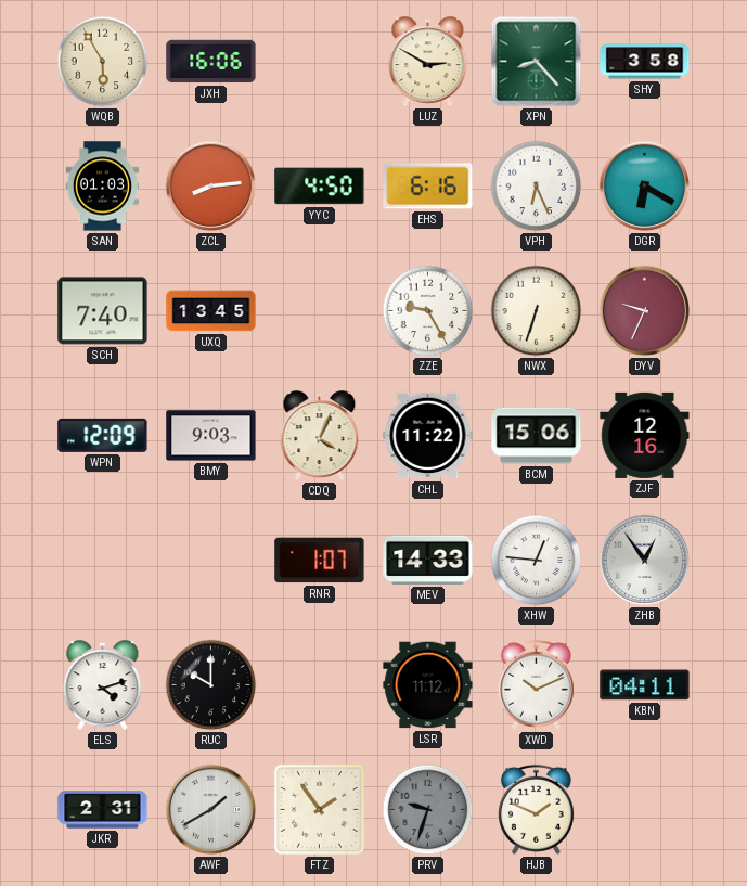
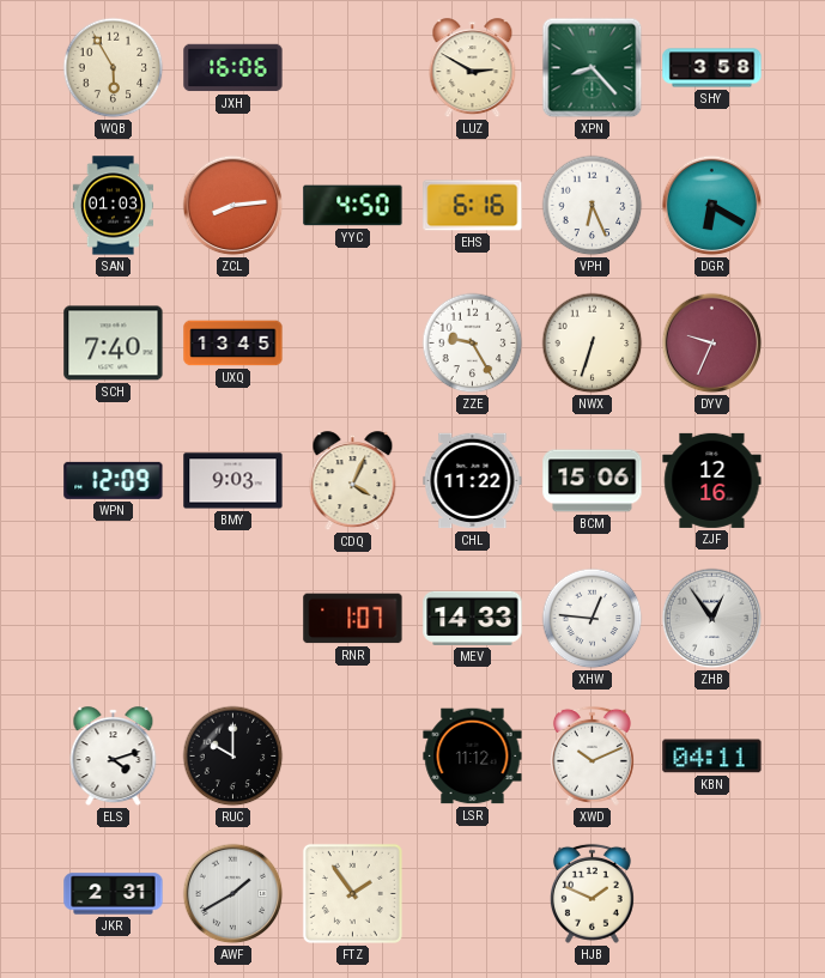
PRV: 9:33 -> none (428, 810)
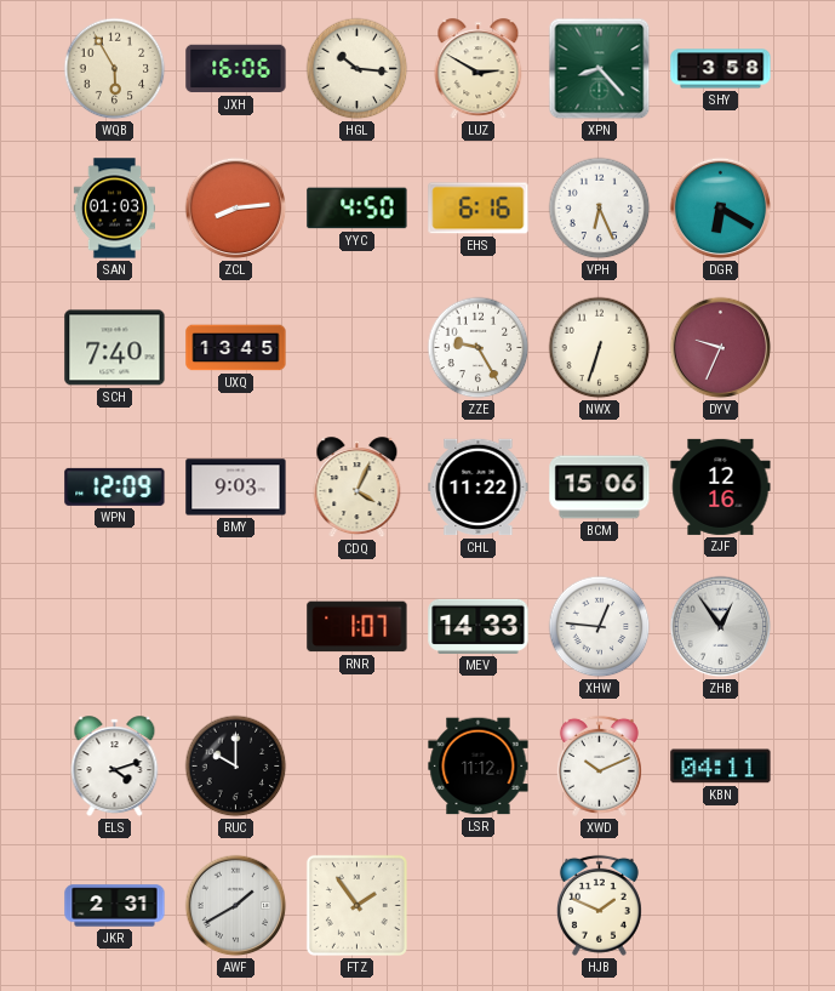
HGL: none -> 10:16 (358, 69)
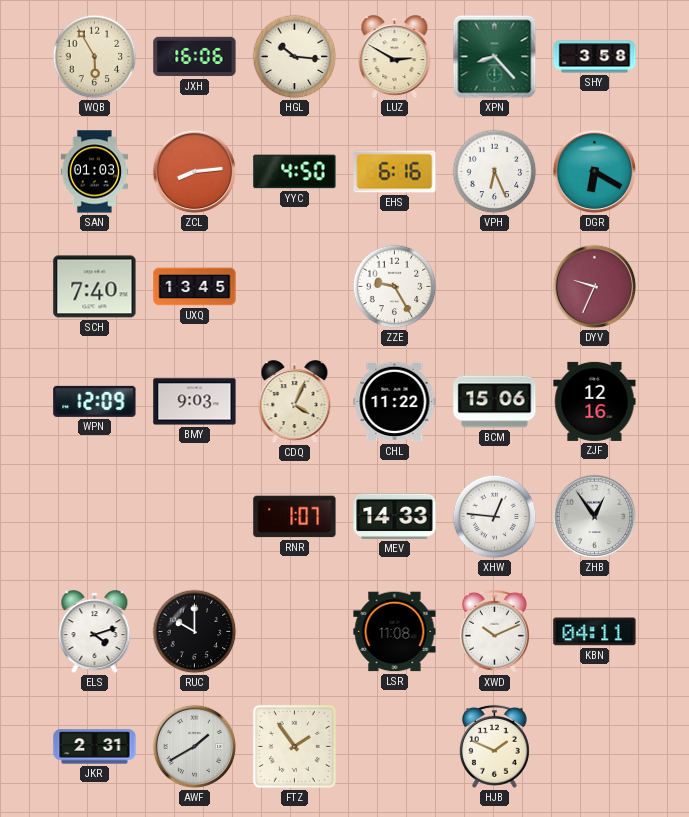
NWX: 6:33 -> none (600, 348)
LSR: 11:12 -> 11:08 (395, 632)
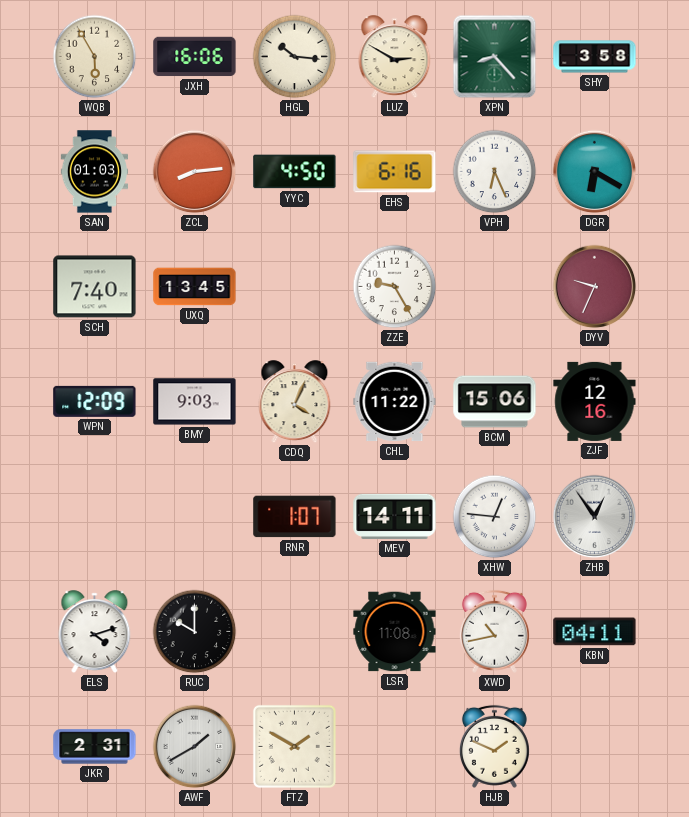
MEV: 14:33 -> 14:11 (395, 516)
XWD: 10:11 -> 10:43 (494, 631)
FTZ: 1:54 -> 1:50 (294, 746)
